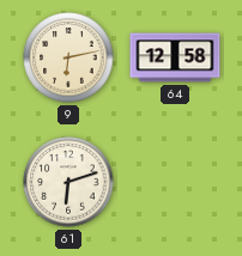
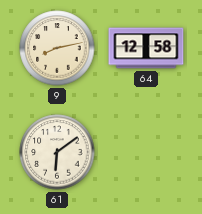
9: 6:13 -> 8:13 (57, 48)
61: 6:12 -> 6:09 (57, 152)
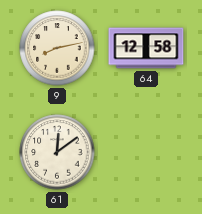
61: 6:09 -> 12:09 (57, 152)
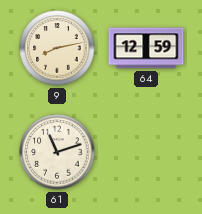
64: 12:58 -> 12:59 (146, 48)
61: 12:09 -> 11:12 (57, 152)
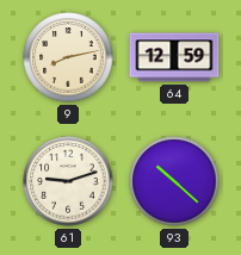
61: 11:12 -> 9:12 (68, 181)
93: none -> 10:22 (174, 181)
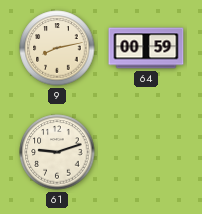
64: 12:59 -> 00:59 (146, 48)
93: 10:22 -> none (174, 181)
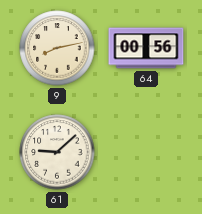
64: 00:59 -> 00:56 (146, 48)
61: 9:12 -> 9:08 (57, 152)
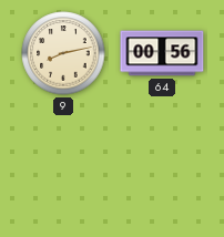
61: 9:08 -> none (57, 152)
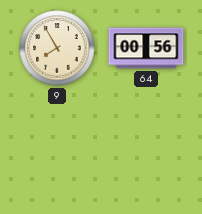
9: 8:13 -> 7:55 (57, 48)
